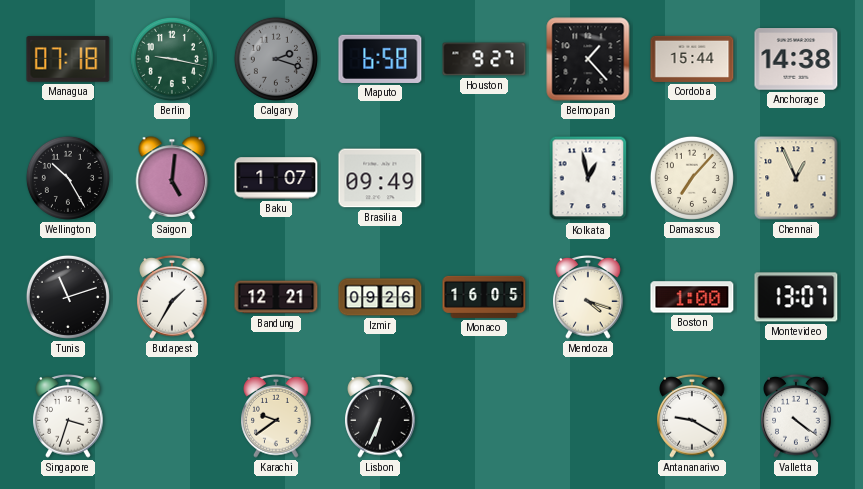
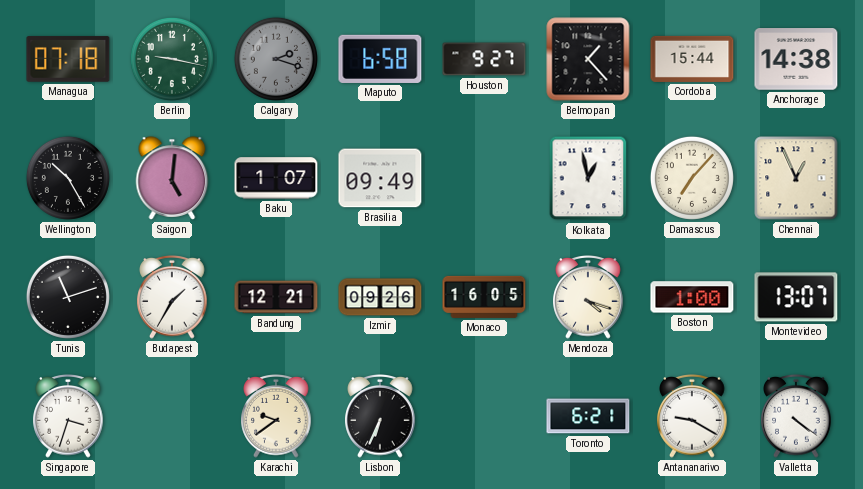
Toronto: none -> 6:21 (588, 416)
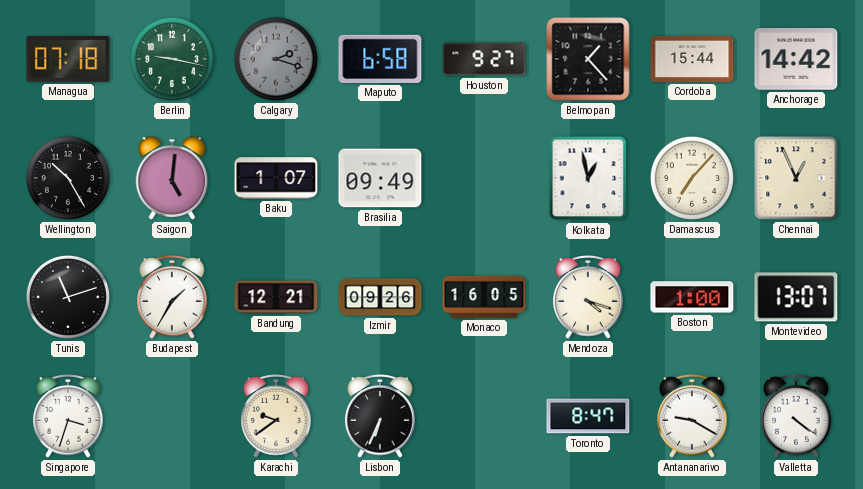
Anchorage: 14:38 -> 14:42 (796, 59)
Toronto: 6:21 -> 8:47 (588, 416)
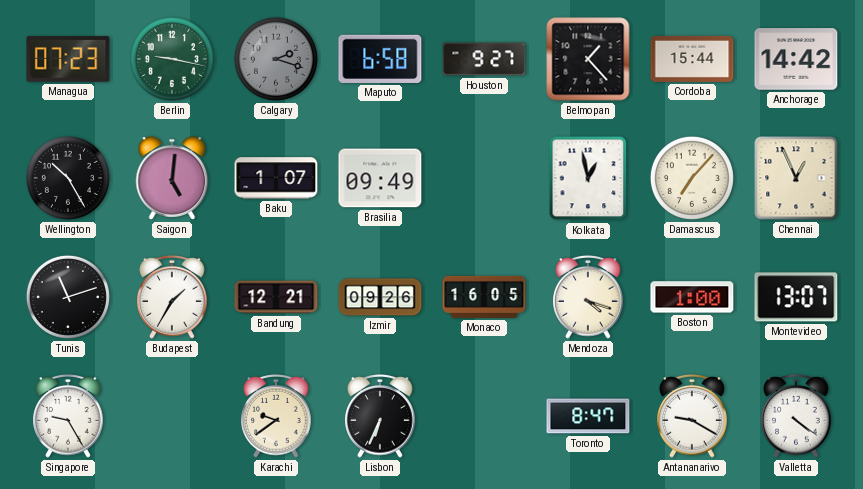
Managua: 07:18 -> 07:23 (68, 59)
Singapore: 3:33 -> 9:25 (68, 417)
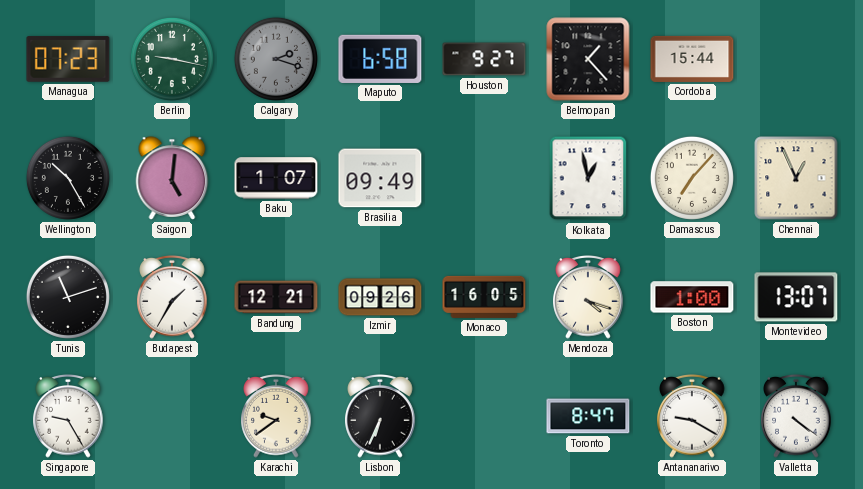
Anchorage: 14:42 -> none (796, 59)
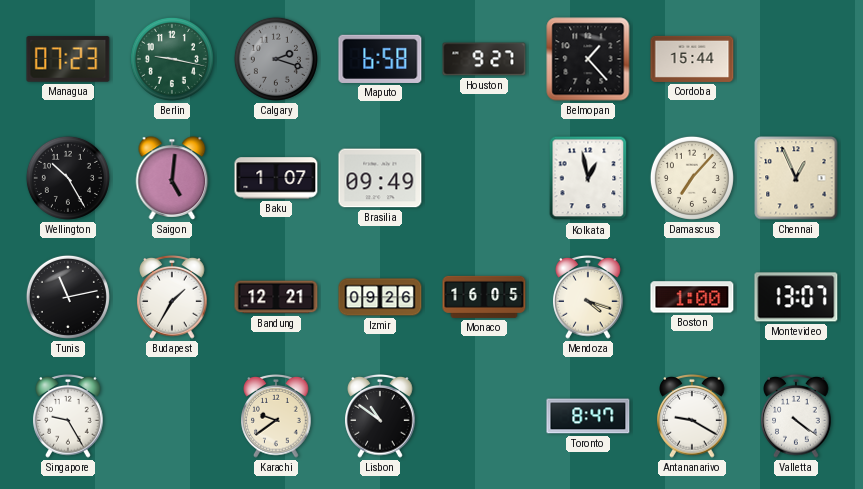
Tunis: 11:12 -> 11:13 (68, 297)
Lisbon: 6:34 -> 10:51 (380, 417)
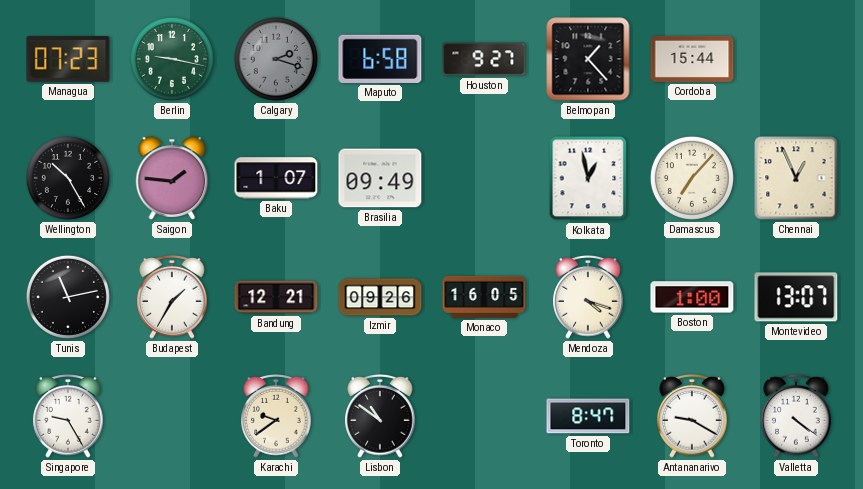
Saigon: 5:01 -> 1:46 (172, 178)
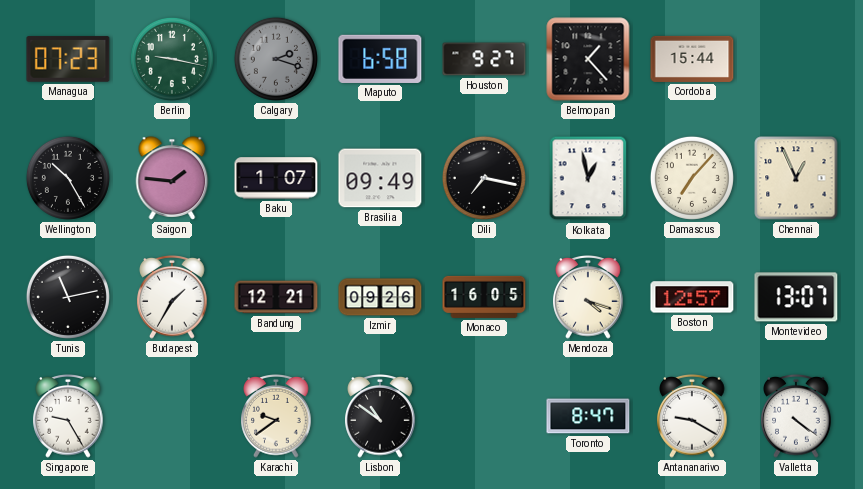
Dili: none -> 7:17 (484, 178)
Boston: 1:00 -> 12:57 (692, 297)
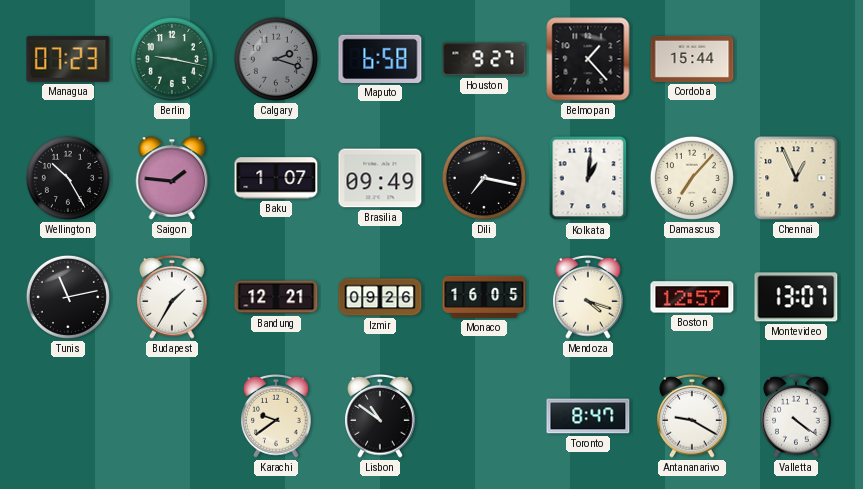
Kolkata: 12:58 -> 1:01 (588, 178)
Singapore: 9:25 -> none (68, 417)
